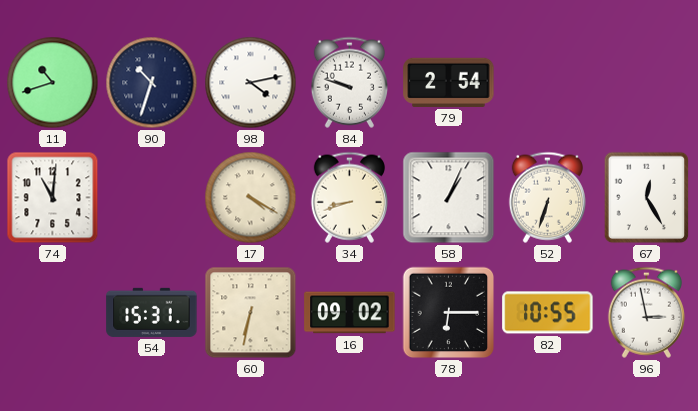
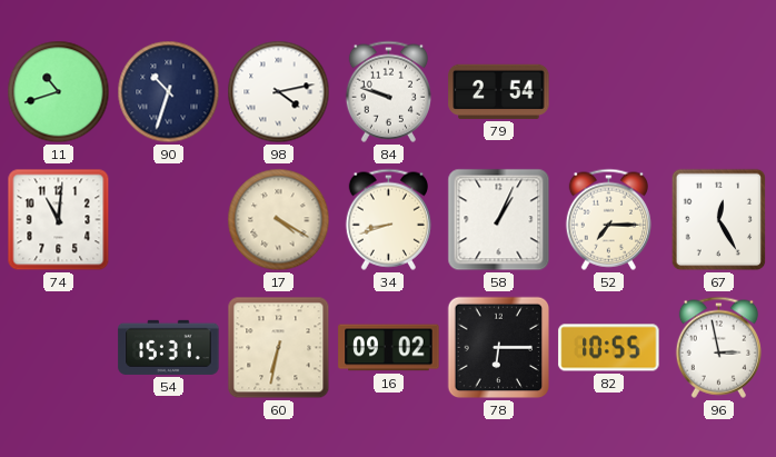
52: 6:33 -> 7:15 (608, 219)
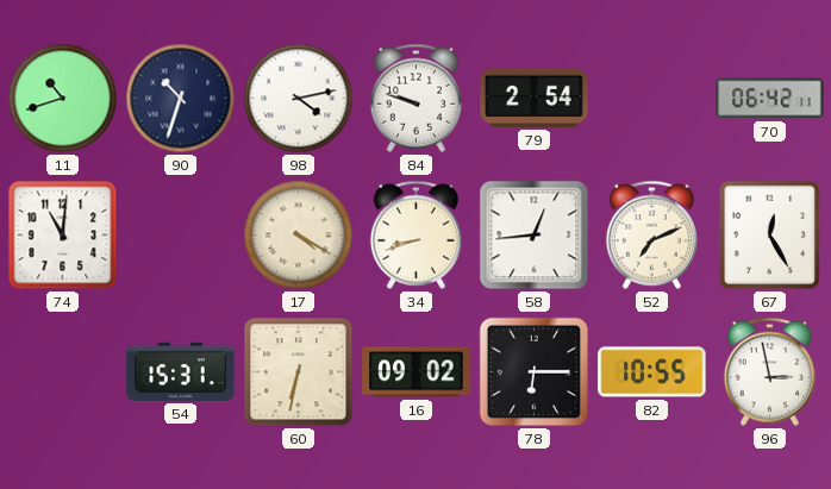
70: none -> 06:42 (770, 99)
58: 1:04 -> 12:44 (535, 236)
52: 7:15 -> 7:11 (651, 234)
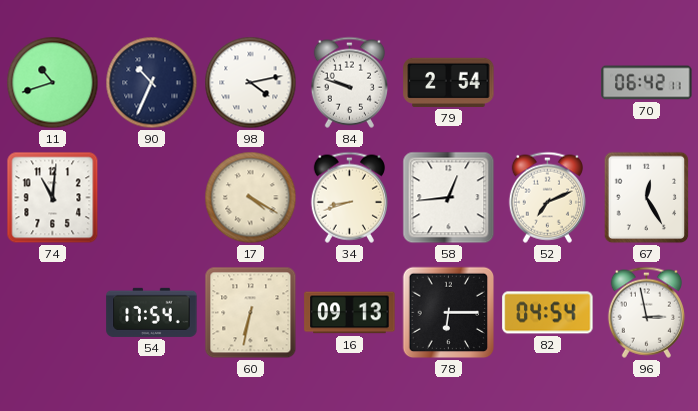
90: 10:33 -> 10:34 (152, 83)
54: 15:31 -> 17:54 (152, 312)
16: 09:02 -> 09:13 (350, 313)
82: 10:55 -> 04:54 (548, 313)
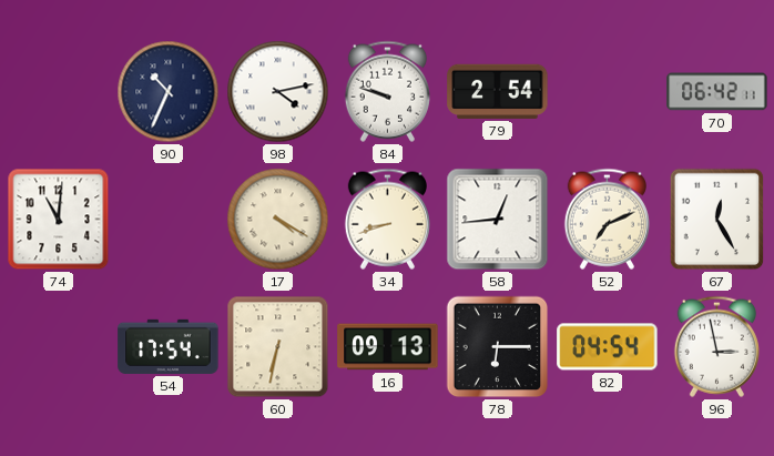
11: 10:42 -> none (53, 83)
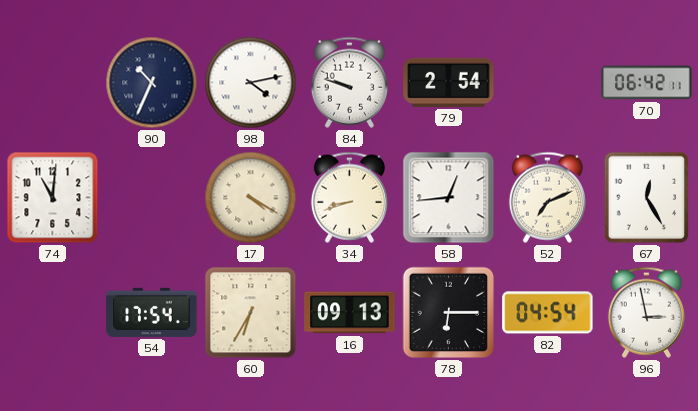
60: 6:32 -> 6:35 (251, 313)
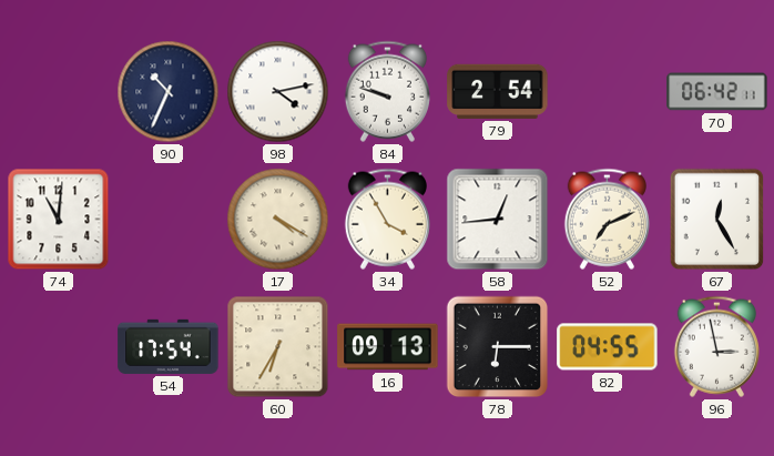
34: 8:42 -> 3:55 (387, 219)
82: 04:54 -> 04:55 (608, 347)
